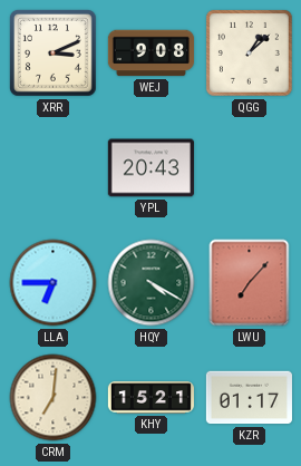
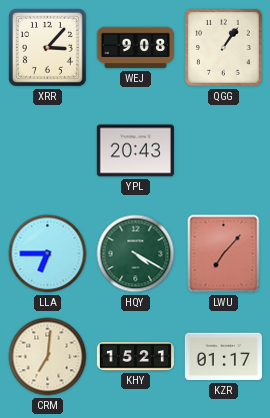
XRR: 3:11 -> 3:07 (47, 47)
QGG: 1:08 -> 1:06 (223, 47)
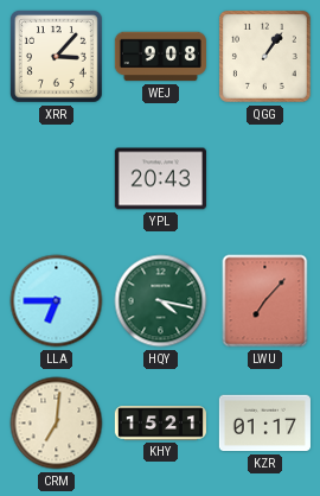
HQY: 4:20 -> 4:17 (161, 301)
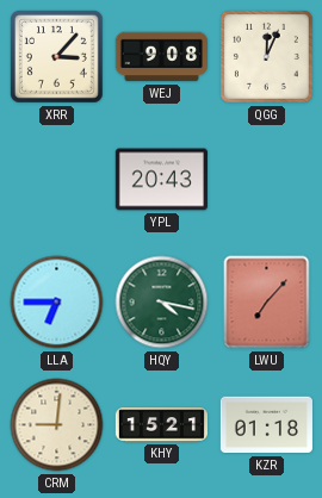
QGG: 1:06 -> 12:04 (266, 56)
CRM: 7:01 -> 9:01 (57, 425)
KZR: 01:17 -> 01:18 (266, 425)
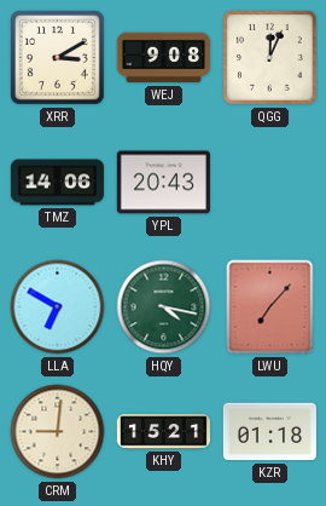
XRR: 3:07 -> 3:10 (57, 57)
TMZ: none -> 14:06 (57, 183)
LLA: 6:45 -> 6:50 (58, 307)
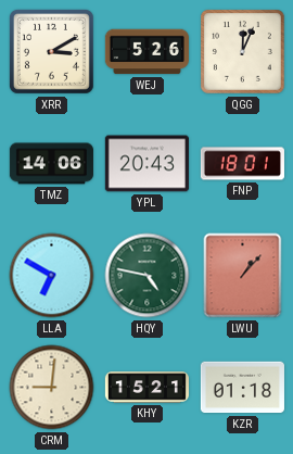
WEJ: 9:08 -> 5:26 (146, 52)
FNP: none -> 18:01 (242, 164)
HQY: 4:17 -> 4:47 (148, 276)
LWU: 7:07 -> 1:07 (243, 276)
